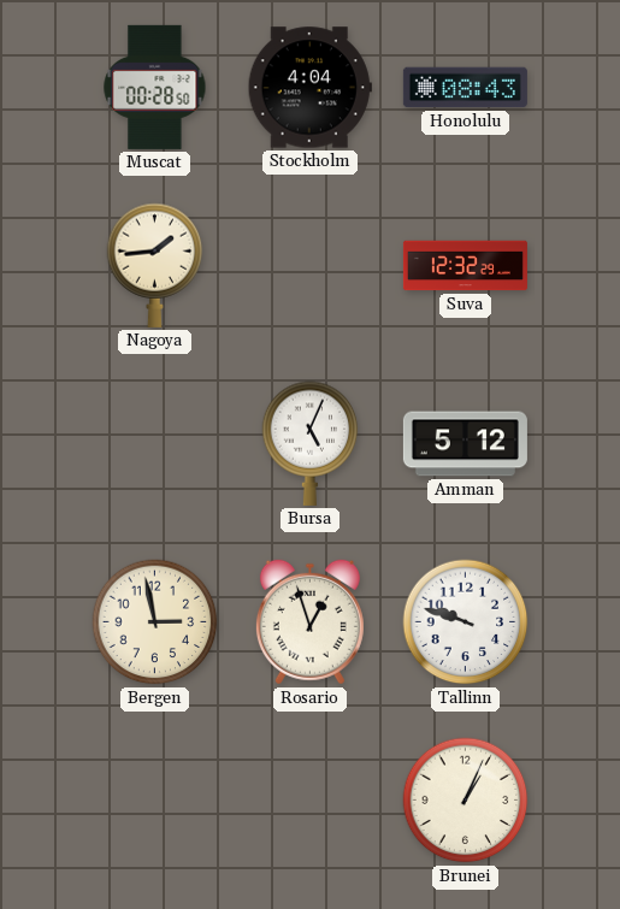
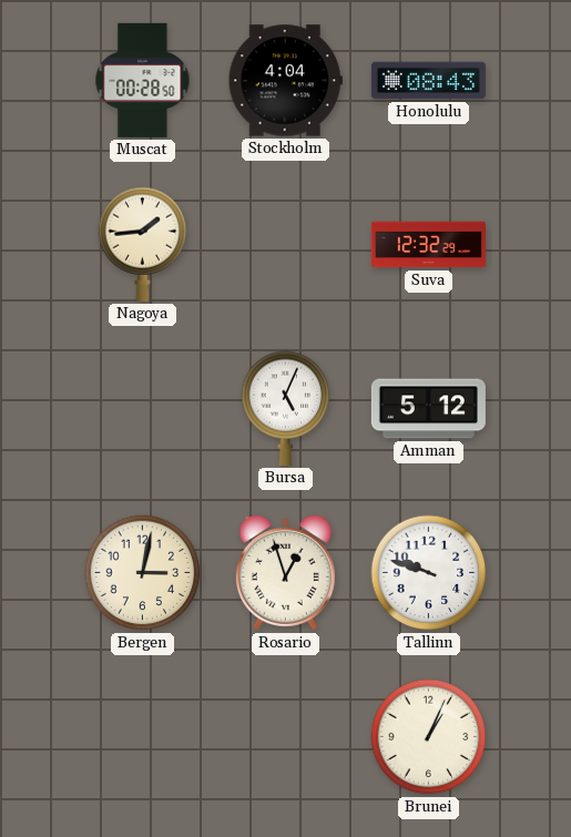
Bergen: 2:58 -> 3:02 (143, 573)
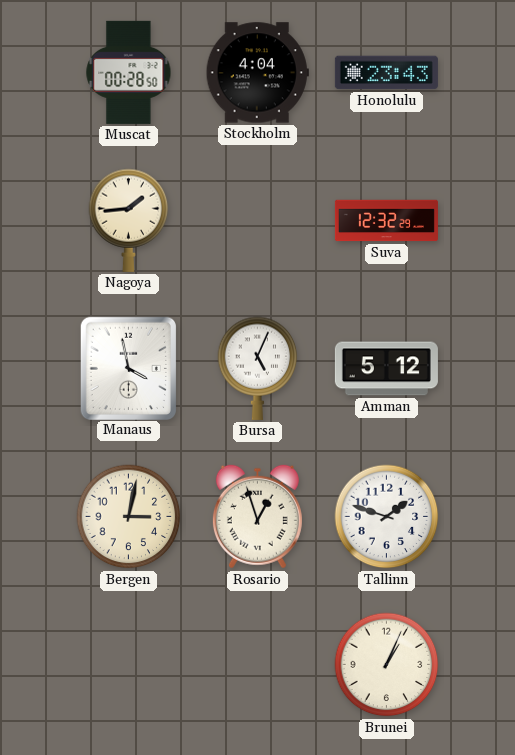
Honolulu: 08:43 -> 23:43 (386, 73)
Manaus: none -> 3:58 (128, 368)
Tallinn: 9:48 -> 1:48 (387, 517)
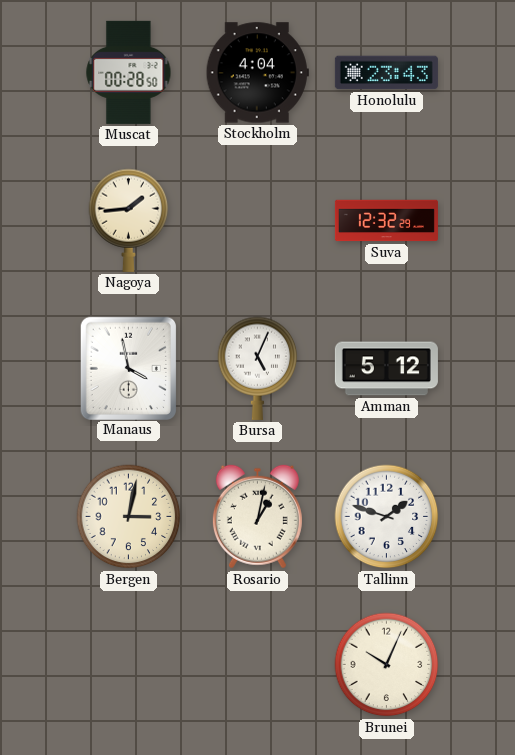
Rosario: 12:57 -> 1:02 (257, 517)
Brunei: 1:04 -> 10:04 (387, 665)
